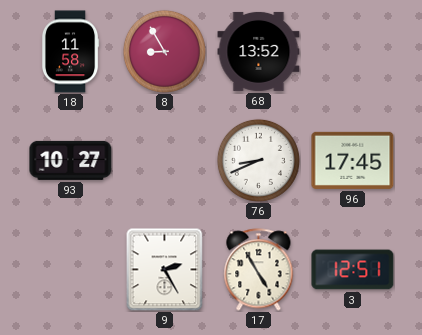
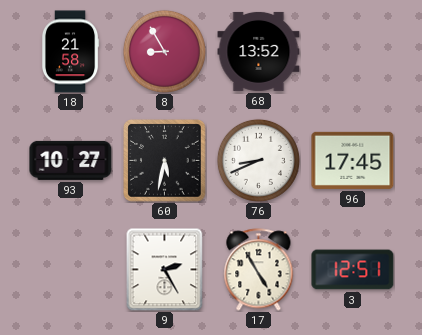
18: 11:58 -> 21:58 (70, 52)
60: none -> 5:32 (165, 161)
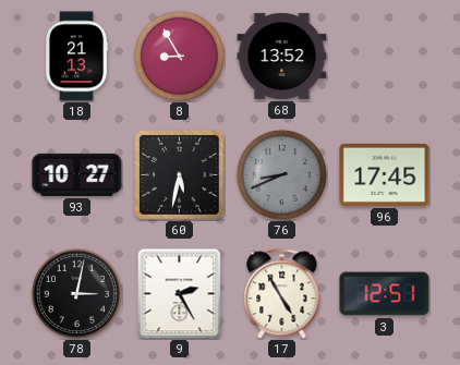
18: 21:58 -> 21:13 (76, 57)
76 dial: white -> grey (281, 174)
78: none -> 3:02 (76, 293)
